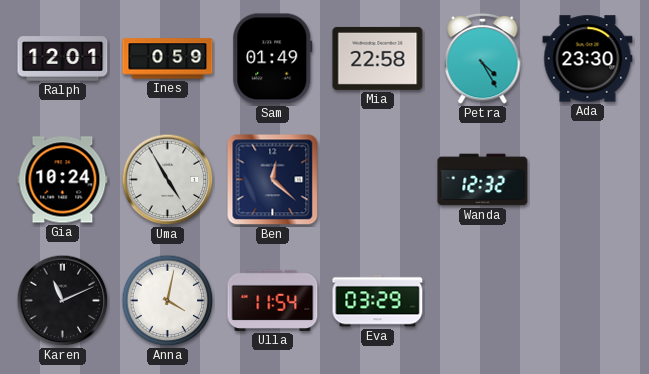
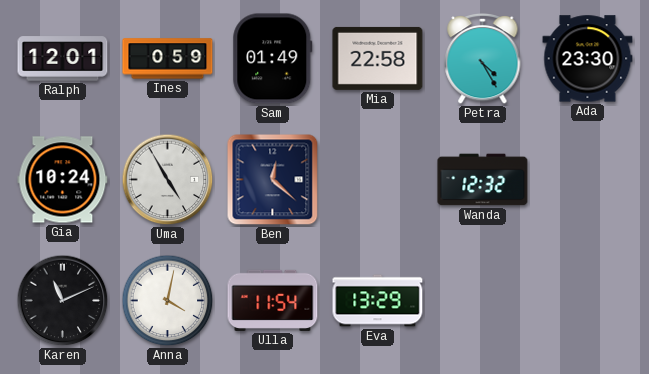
Eva: 03:29 -> 13:29 (378, 301)
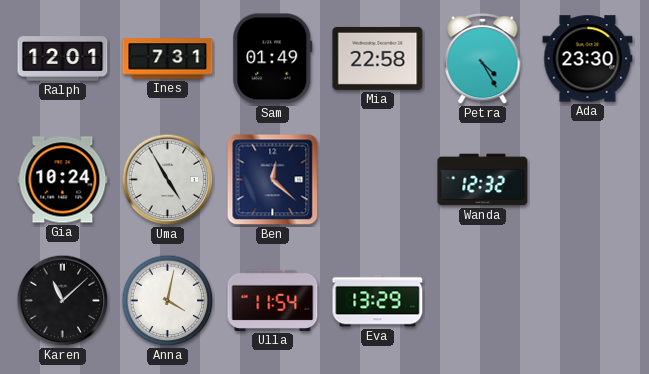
Ines: 0:59 -> 7:31 (168, 59)
Karen: 11:11 -> 11:08 (63, 301)
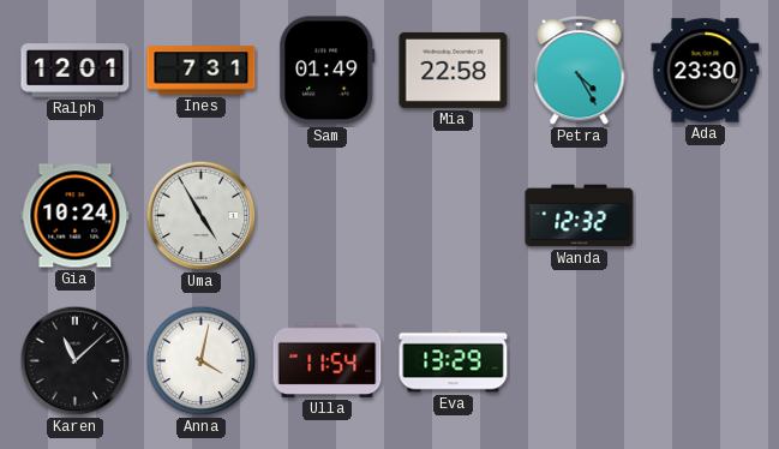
Ben: 12:22 -> none (273, 180)
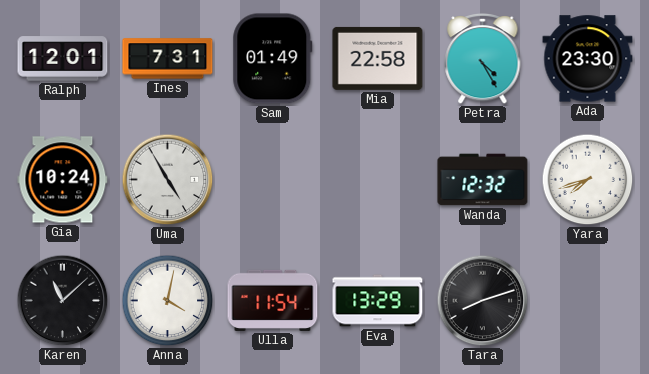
Yara: none -> 7:42 (588, 180)
Tara: none -> 8:12 (483, 301)
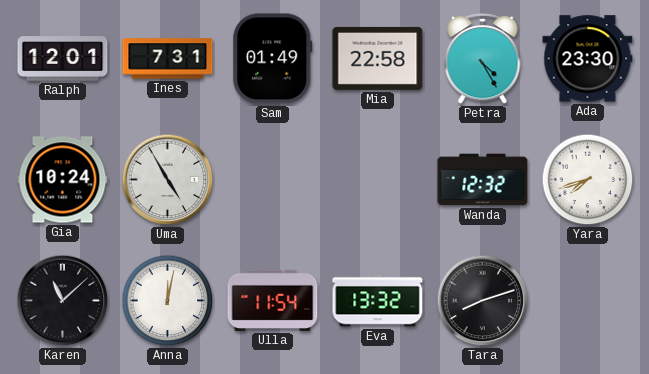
Anna: 4:02 -> 12:02 (168, 301)
Eva: 13:29 -> 13:32 (378, 301)
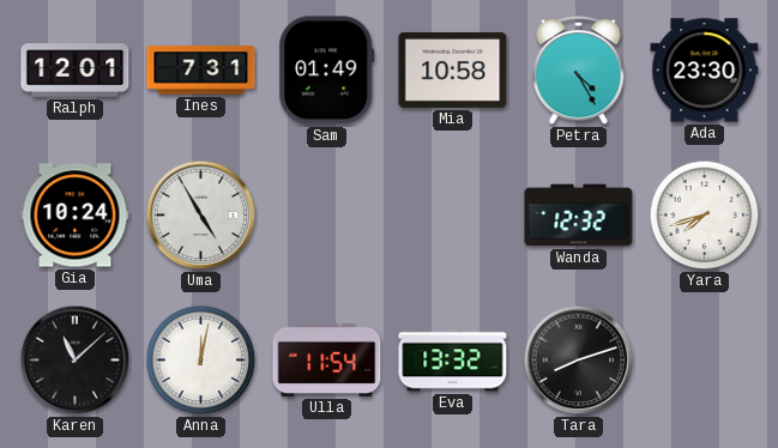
Mia: 22:58 -> 10:58 (453, 69)
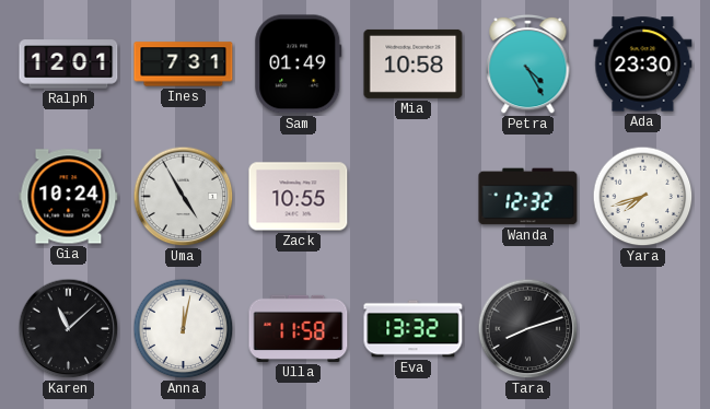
Zack: none -> 10:55 (299, 197)
Ulla: 11:54 -> 11:58 (299, 328)
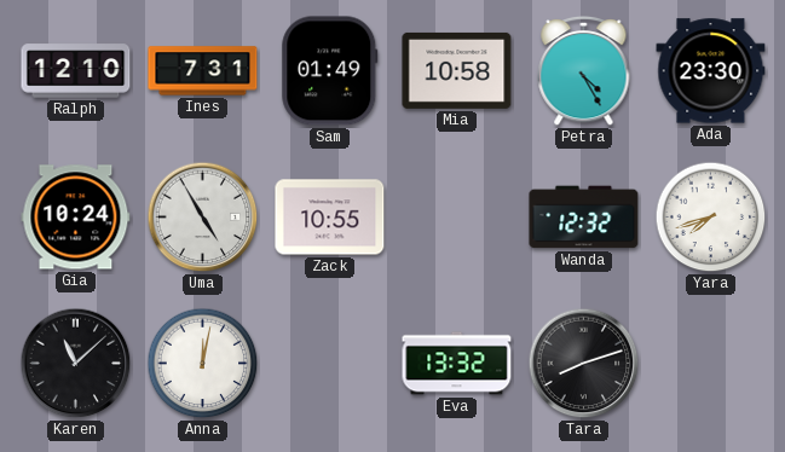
Ralph: 12:01 -> 12:10 (76, 71)
Ulla: 11:58 -> none (299, 328)
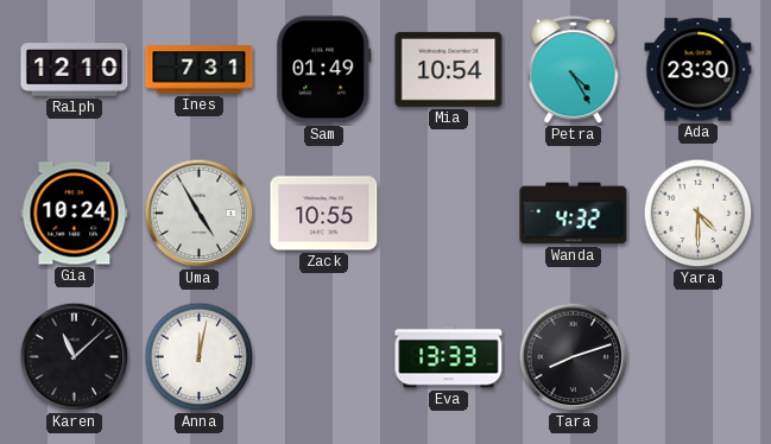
Mia: 10:58 -> 10:54 (449, 69)
Wanda: 12:32 -> 4:32 (574, 214)
Yara: 7:42 -> 4:30 (699, 214)
Eva: 13:32 -> 13:33 (449, 357)
